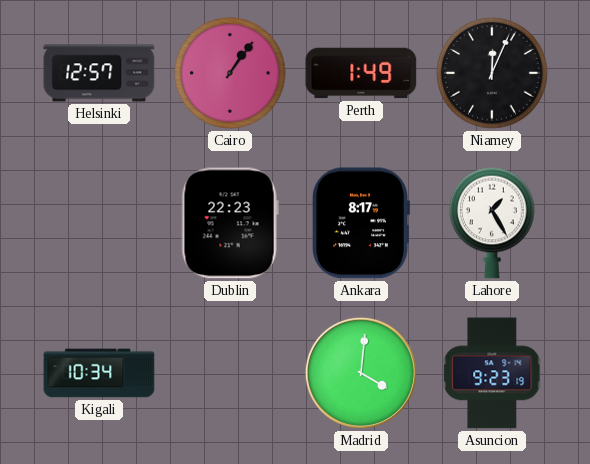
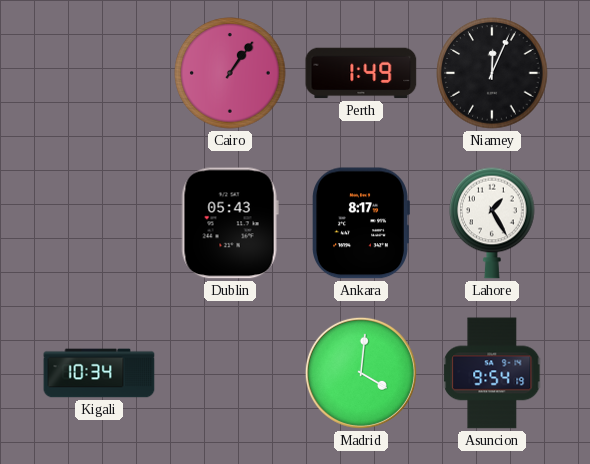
Helsinki: 12:57 -> none (99, 73)
Dublin: 22:23 -> 05:43 (230, 223)
Asuncion: 9:23 -> 9:54 (492, 373)
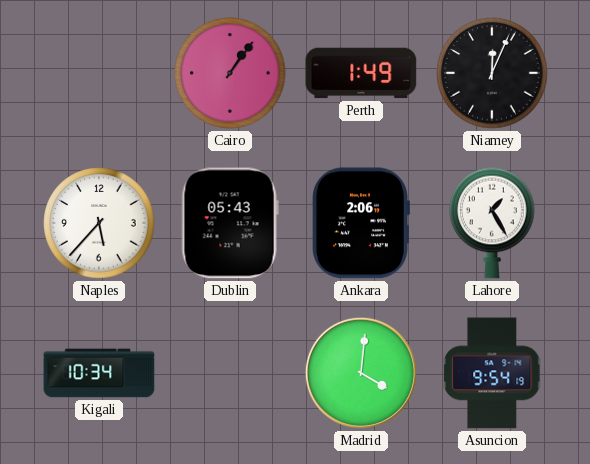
Naples: none -> 5:37 (99, 223)
Ankara: 8:17 -> 2:06 (361, 223)
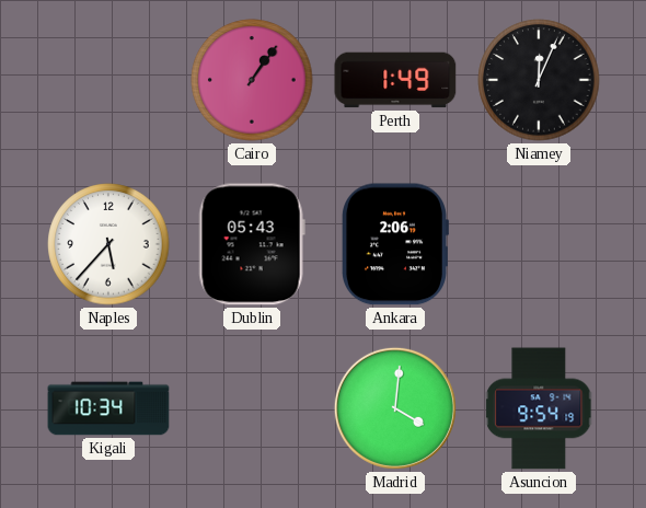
Lahore: 1:25 -> none (492, 223)
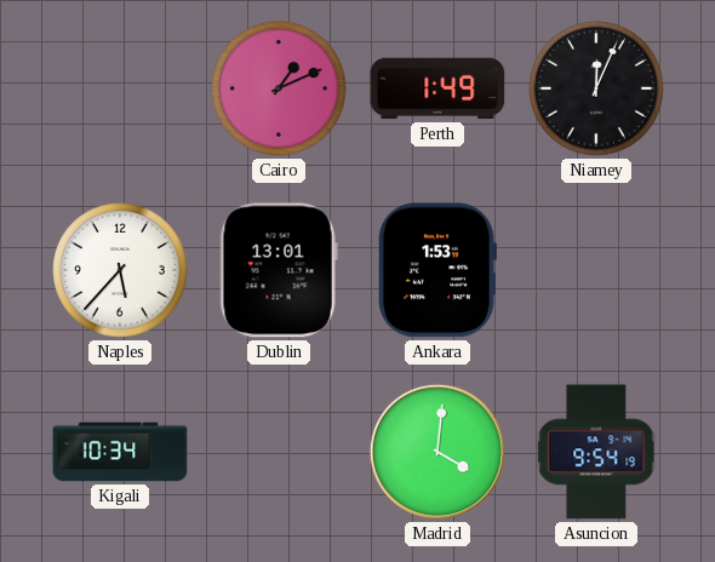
Cairo: 1:06 -> 1:11 (279, 88)
Dublin: 05:43 -> 13:01 (279, 270)
Ankara: 2:06 -> 1:53 (437, 270)
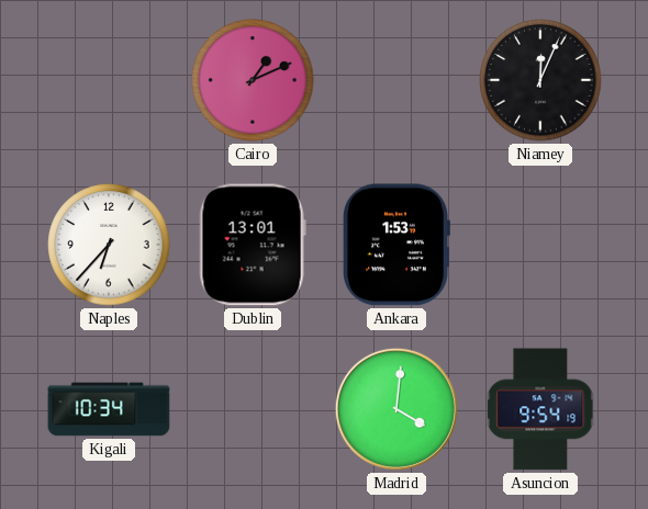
Perth: 1:49 -> none (437, 88)
Naples: 5:37 -> 6:37 (109, 245)
